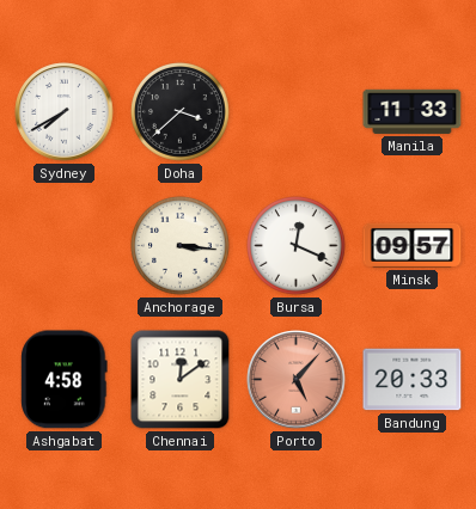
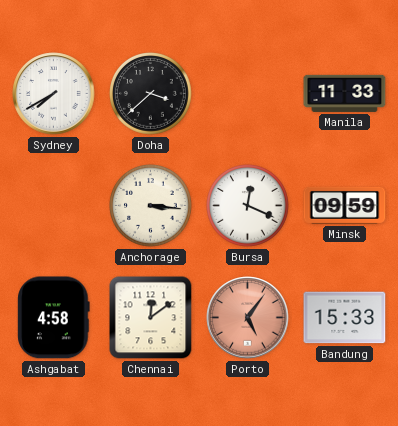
Minsk: 09:57 -> 09:59 (345, 205)
Porto: 5:07 -> 5:06 (248, 318)
Bandung: 20:33 -> 15:33 (345, 318)
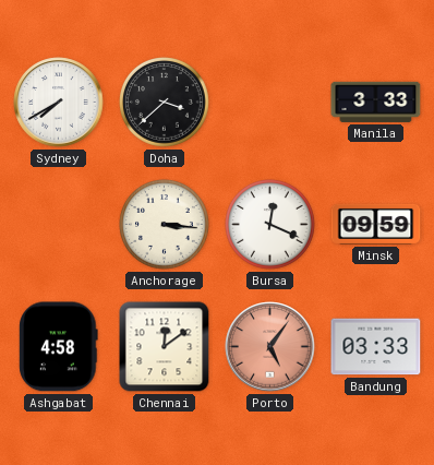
Manila: 11:33 -> 3:33 (376, 102)
Bandung: 15:33 -> 03:33 (376, 347)
